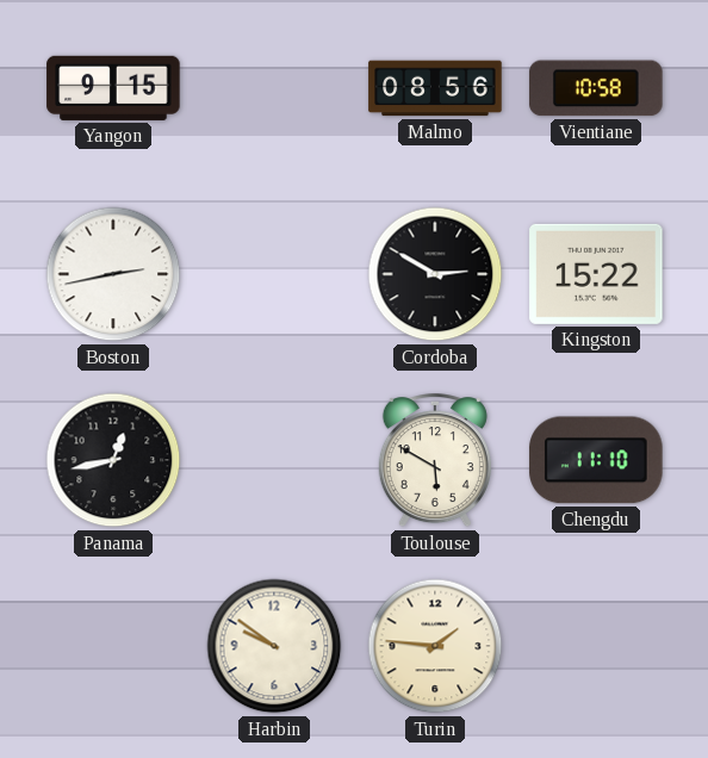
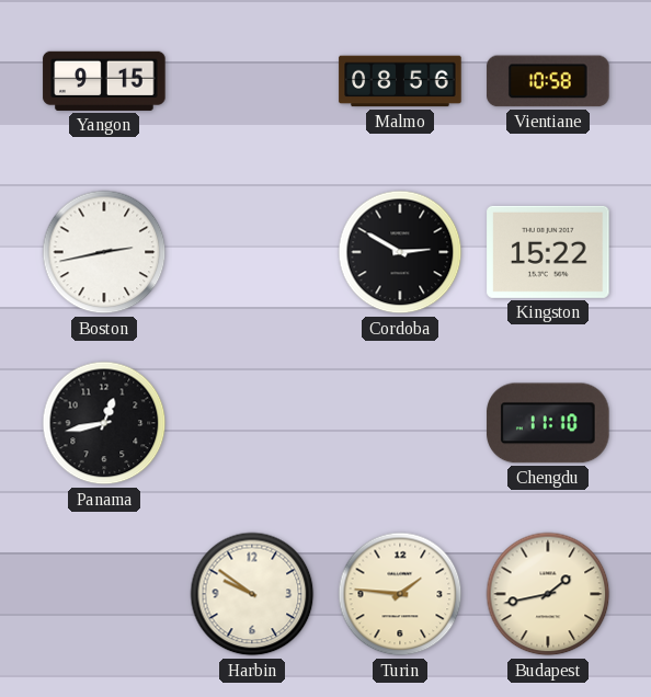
Toulouse: 5:50 -> none (435, 461)
Budapest: none -> 1:43 (548, 594)
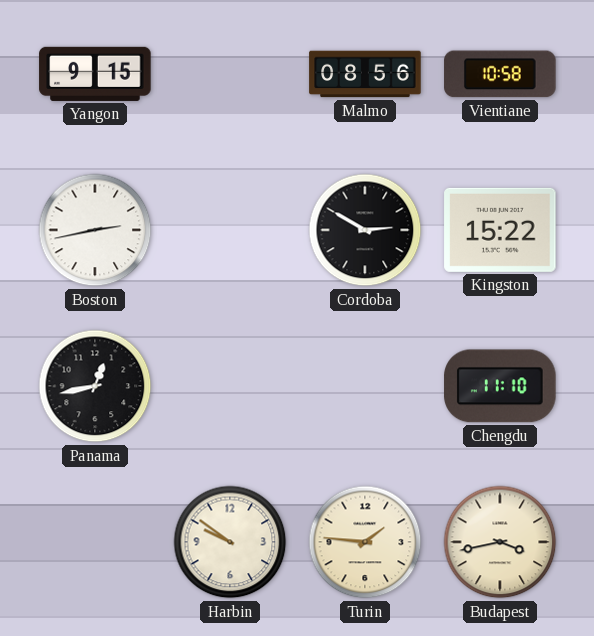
Budapest: 1:43 -> 3:43 (500, 542)
